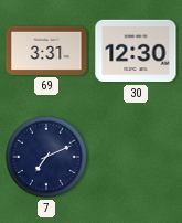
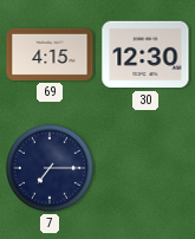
69: 3:31 -> 4:15 (50, 54)
7: 7:11 -> 7:15 (51, 169)
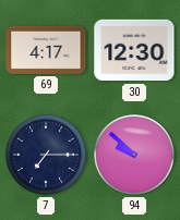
69: 4:15 -> 4:17 (46, 50)
94: none -> 9:52 (135, 156)
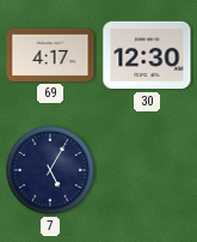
7: 7:15 -> 5:05 (51, 171)
94: 9:52 -> none (135, 156)
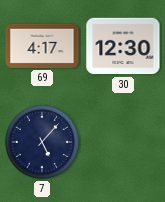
7: 5:05 -> 5:07 (43, 143)
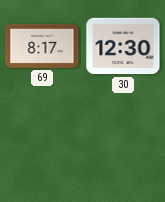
69: 4:17 -> 8:17 (42, 46)
7: 5:07 -> none (43, 143)
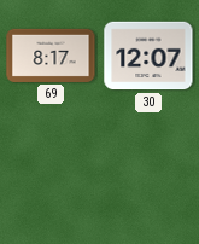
30: 12:30 -> 12:07 (148, 56)
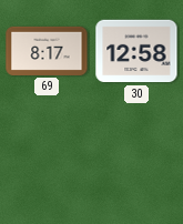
30: 12:07 -> 12:58 (136, 51)
